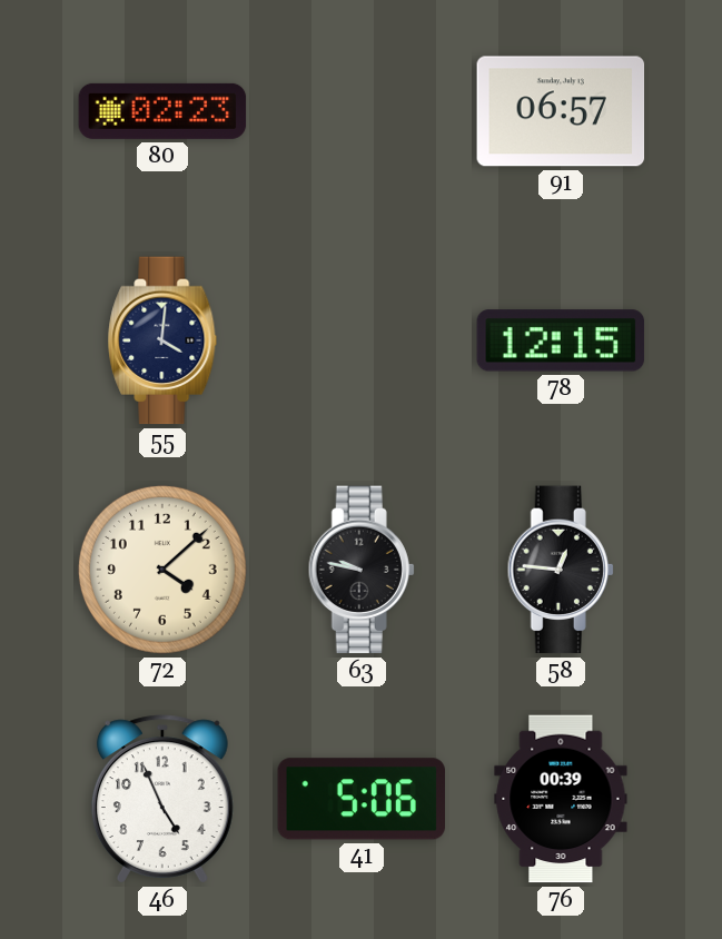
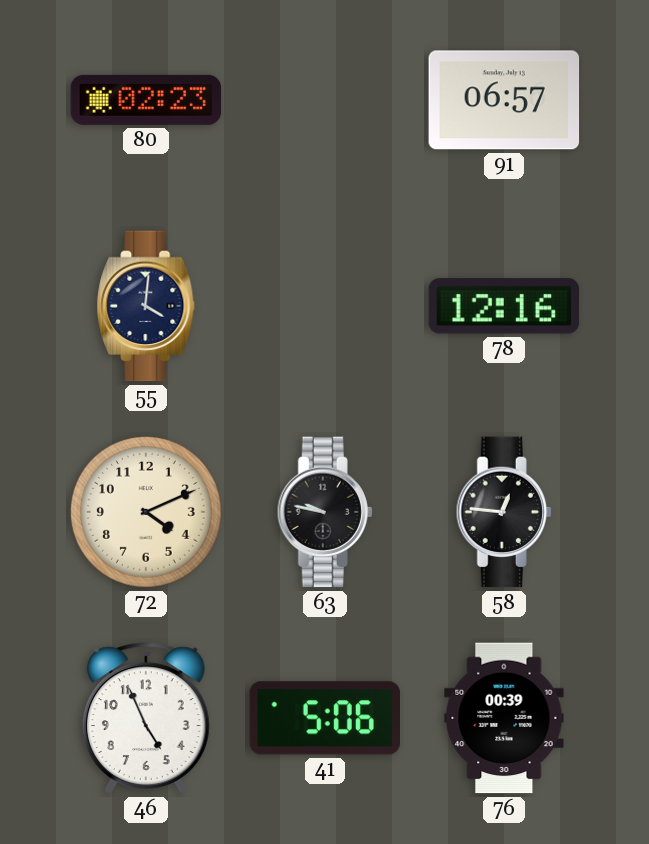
78: 12:15 -> 12:16 (504, 306)
72: 4:08 -> 4:11 (146, 512)
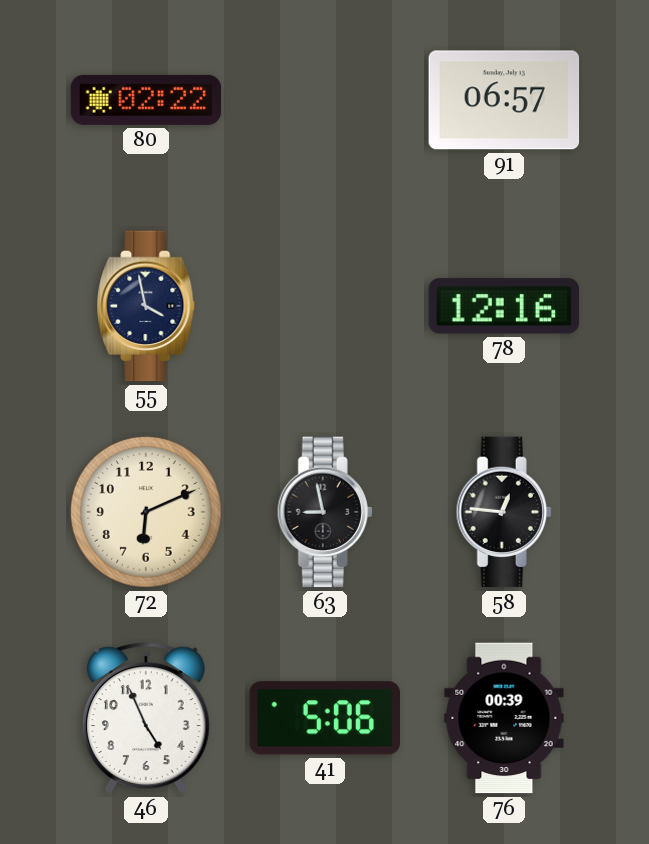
80: 02:23 -> 02:22 (146, 100)
55: 4:01 -> 3:58 (146, 306)
72: 4:11 -> 6:11 (146, 512)
63: 9:47 -> 8:58 (325, 512)
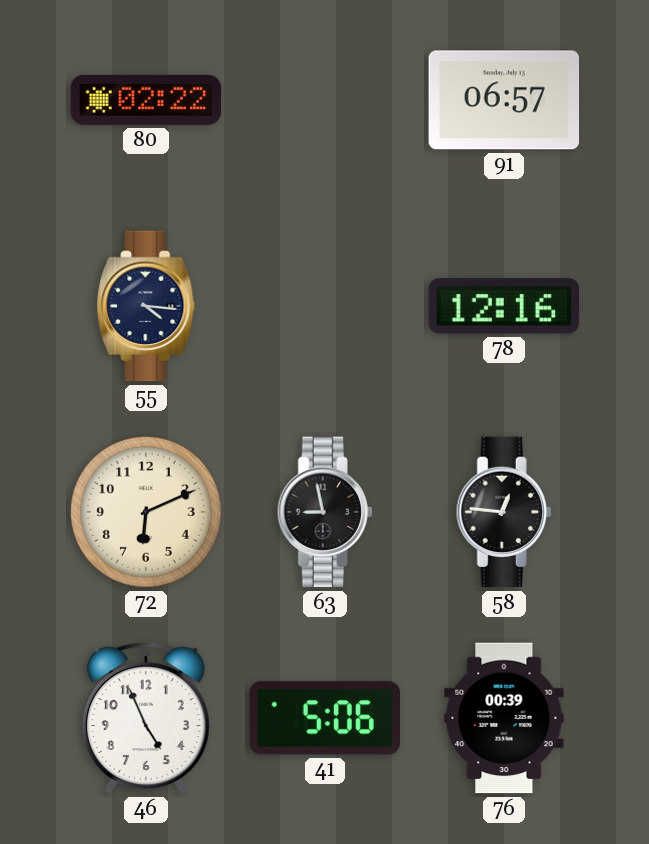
55: 3:58 -> 4:16 (146, 306)
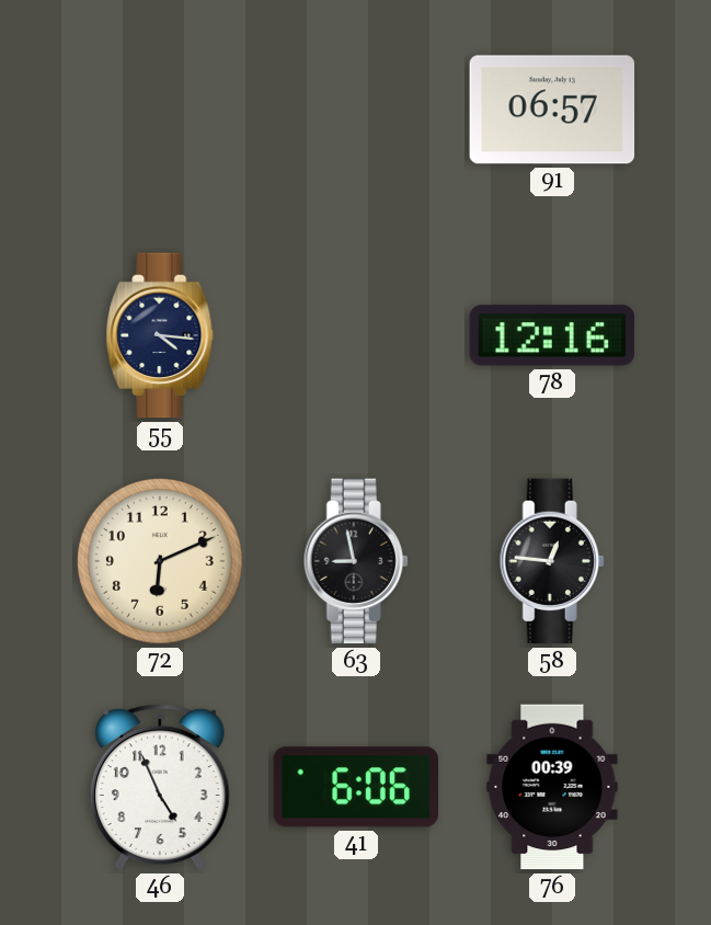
80: 02:22 -> none (146, 100)
41: 5:06 -> 6:06 (356, 787)
